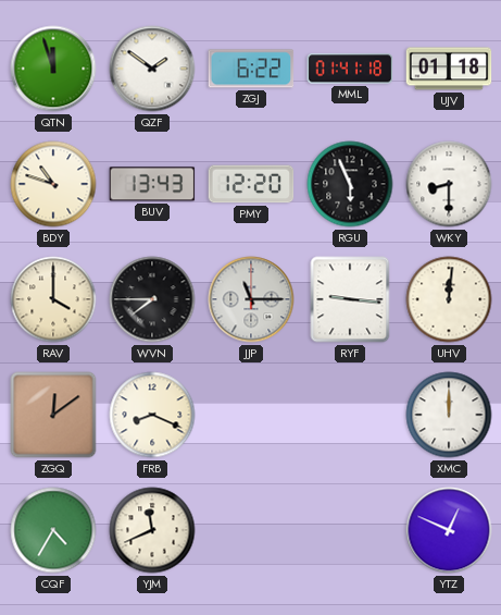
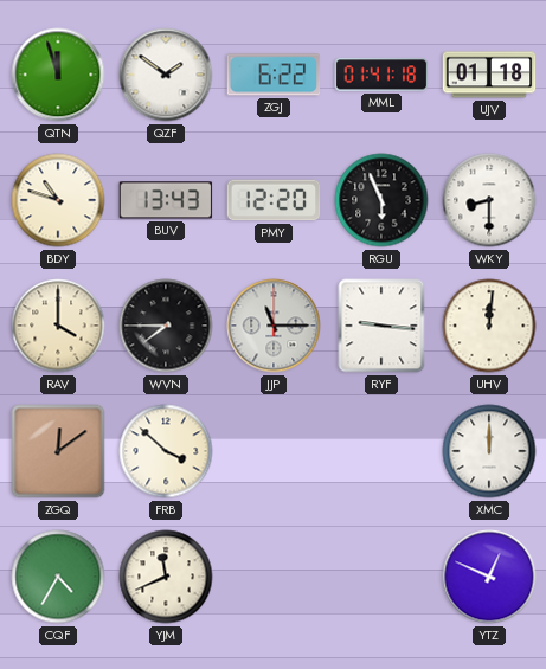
FRB: 8:19 -> 3:52 (166, 451)
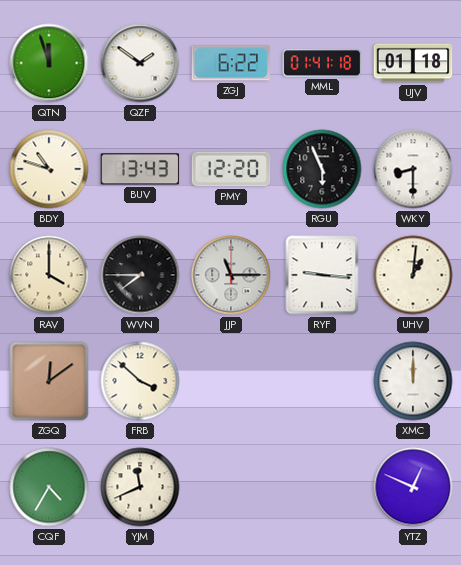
UHV: 12:01 -> 1:01 (413, 275)
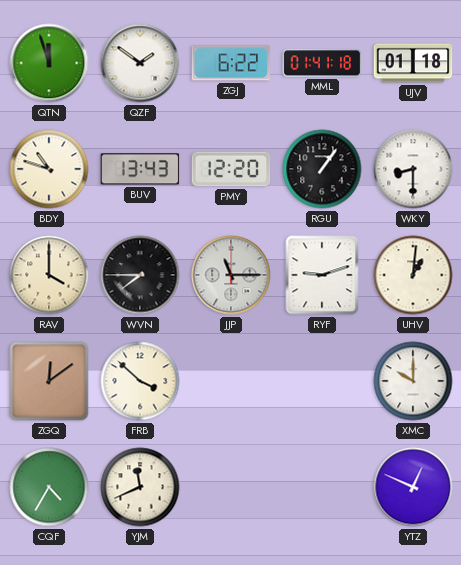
RGU: 5:56 -> 1:06 (322, 169)
RYF: 9:16 -> 9:12 (322, 275)
XMC: 12:00 -> 10:00 (413, 381)
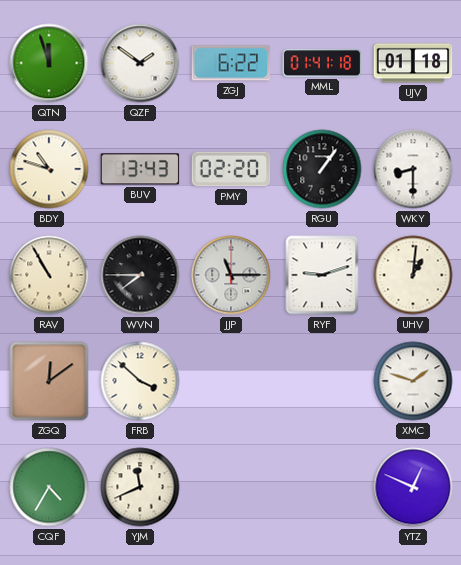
PMY: 12:20 -> 02:20 (231, 169)
RAV: 4:00 -> 10:55 (49, 275)
XMC: 10:00 -> 1:48 (413, 381)
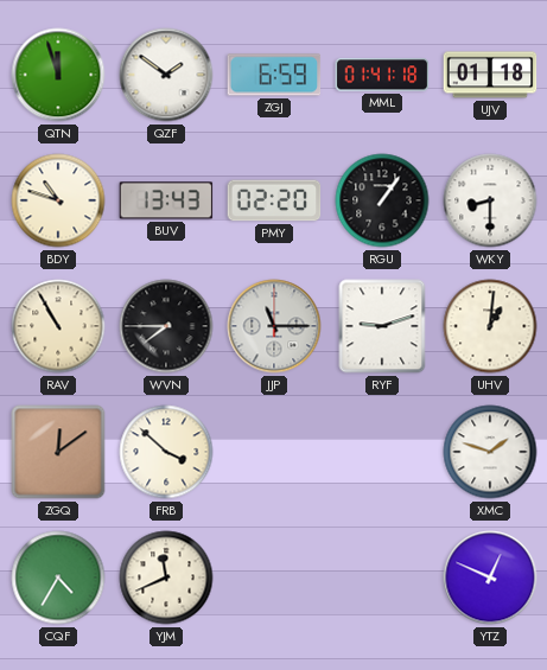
ZGJ: 6:22 -> 6:59 (274, 75)
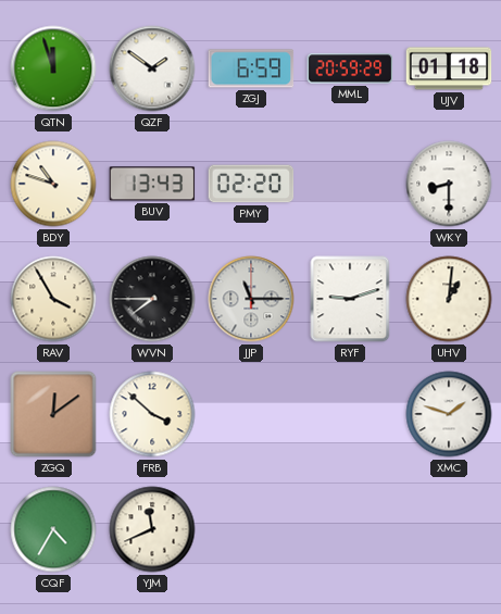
MML: 01:41 -> 20:59 (350, 68)
RGU: 1:06 -> none (382, 200)
RAV: 10:55 -> 3:55 (53, 299)
YTZ: 12:49 -> none (490, 578)
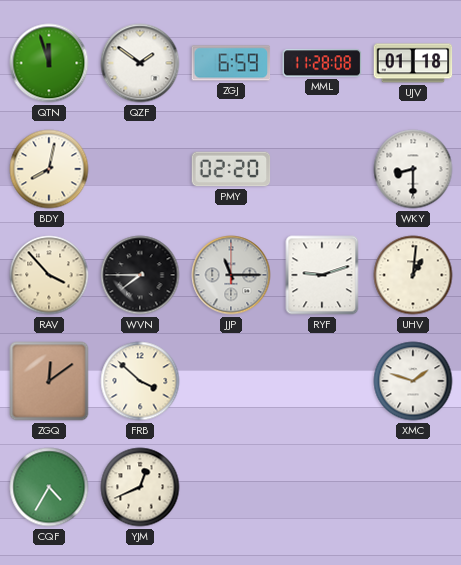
MML: 20:59 -> 11:28 (322, 63)
BDY: 10:48 -> 8:02 (49, 169)
BUV: 13:43 -> none (152, 184)
RAV: 3:55 -> 3:53 (49, 275)
YJM: 11:41 -> 12:41 (140, 487)
